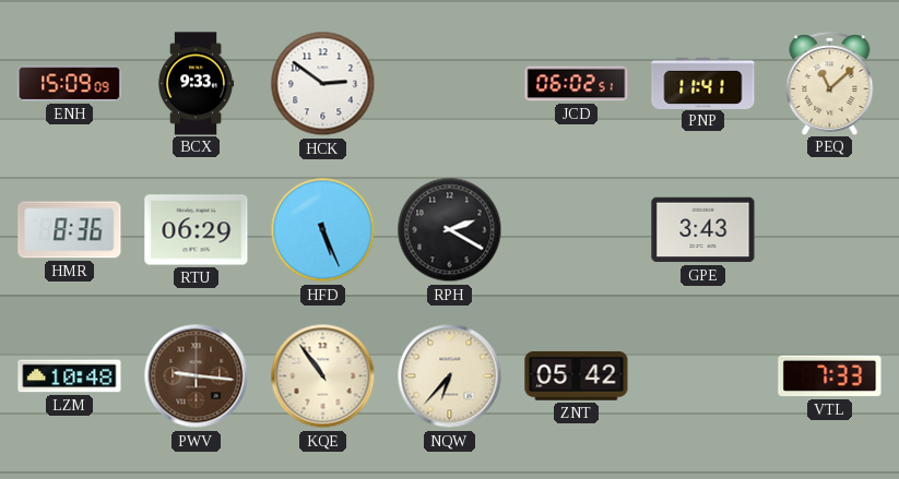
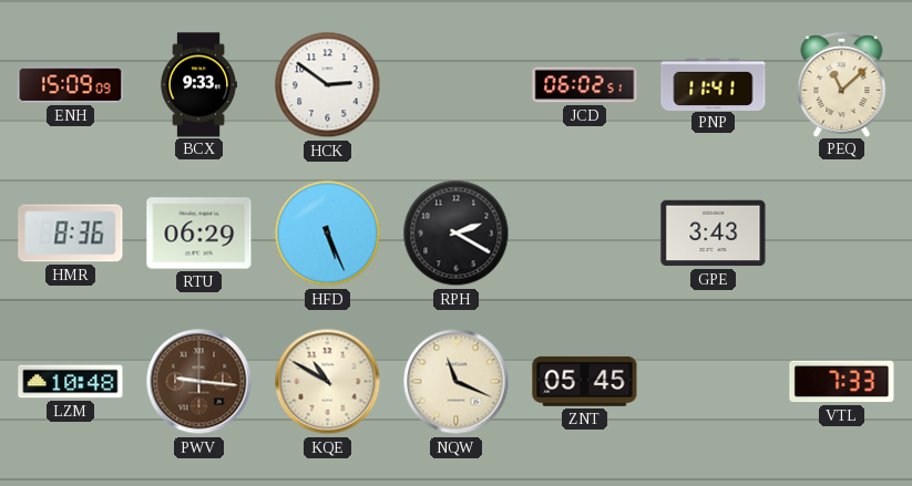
KQE: 10:54 -> 10:50 (328, 382)
NQW: 6:37 -> 11:19 (457, 382)
ZNT: 05:42 -> 05:45 (585, 381)
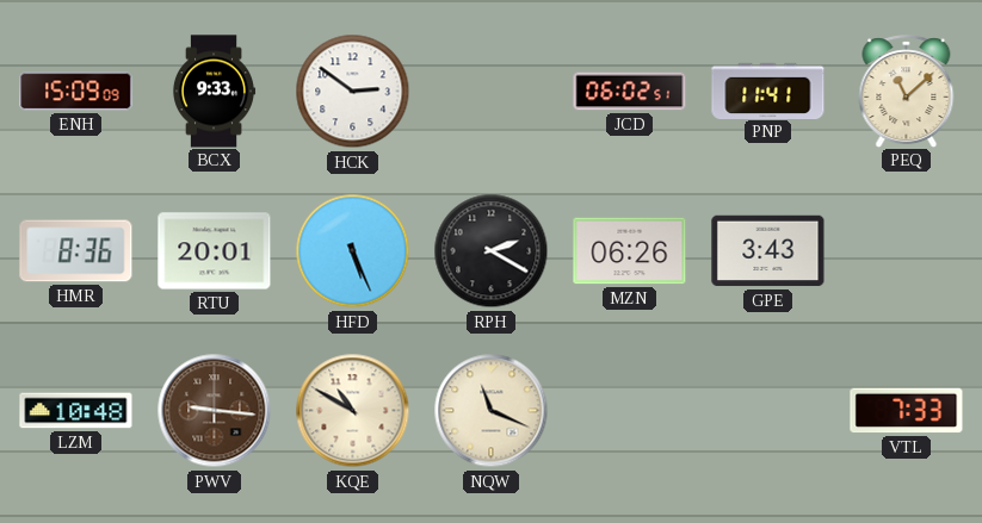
RTU: 06:29 -> 20:01 (215, 251)
MZN: none -> 06:26 (630, 251)
ZNT: 05:45 -> none (585, 381)
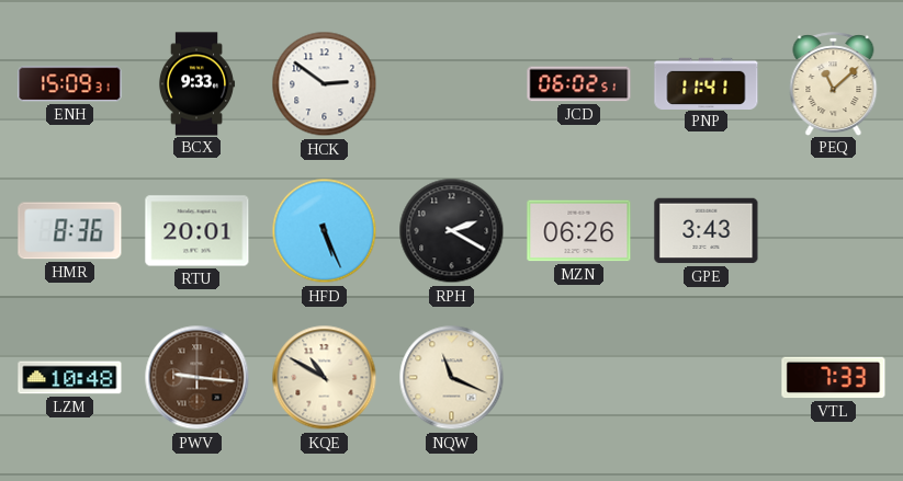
ENH: 15:09:09 -> 15:09:31 (70, 84)
